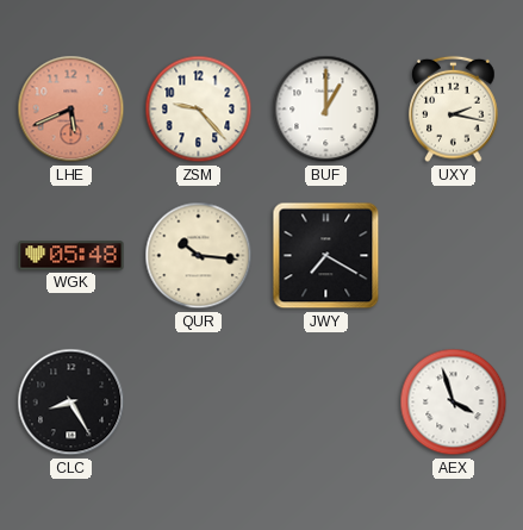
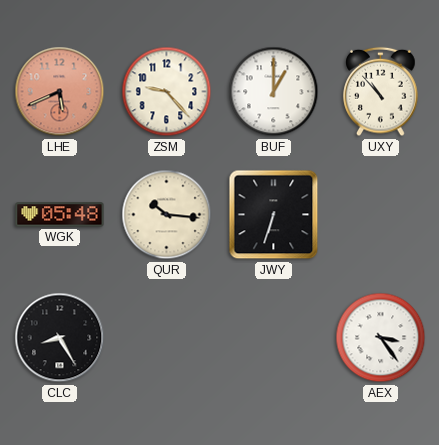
UXY: 2:17 -> 10:53 (381, 92)
JWY: 7:20 -> 6:33 (274, 215)
AEX: 3:57 -> 3:24 (381, 338)
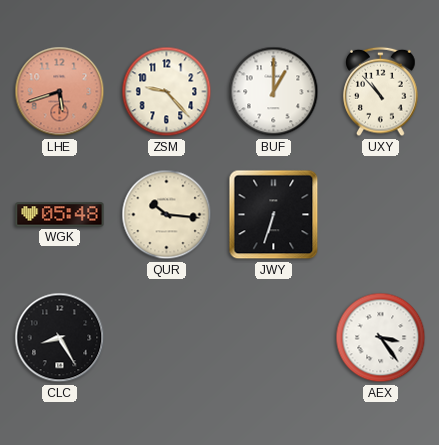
LHE: 5:41 -> 5:42 (60, 92)
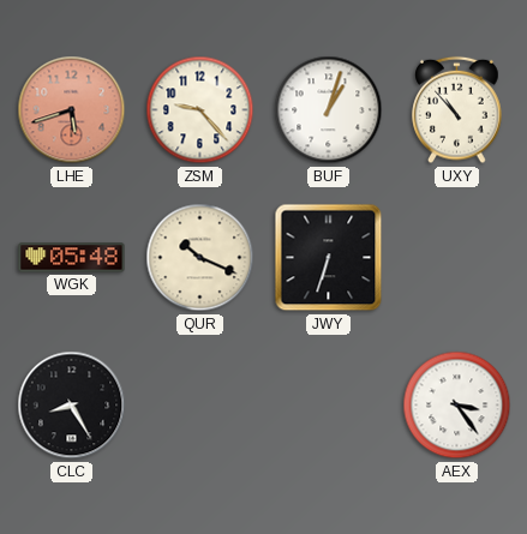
BUF: 1:00 -> 1:03 (329, 110)
QUR: 10:16 -> 10:19 (200, 258)
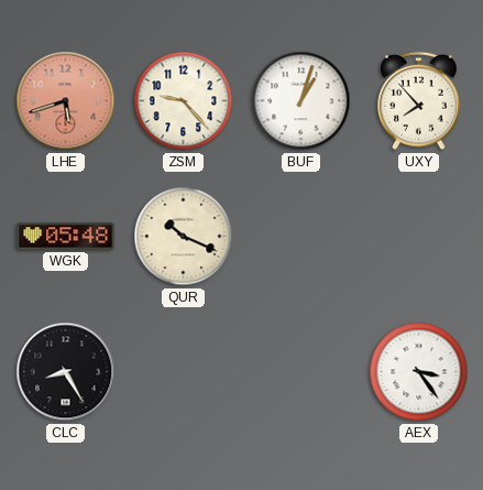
UXY: 10:53 -> 7:53 (419, 101)
JWY: 6:33 -> none (329, 258)
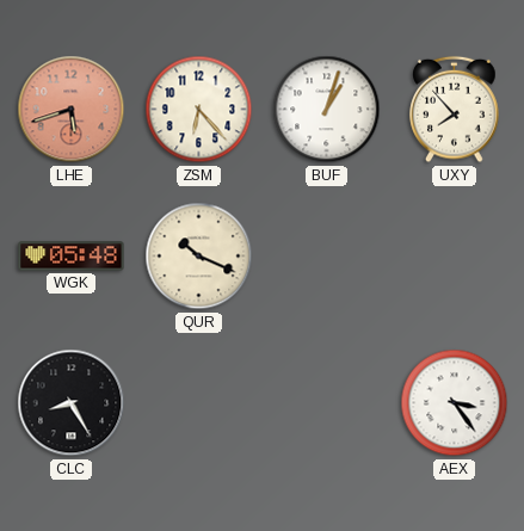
ZSM: 9:23 -> 6:23 (199, 110)
